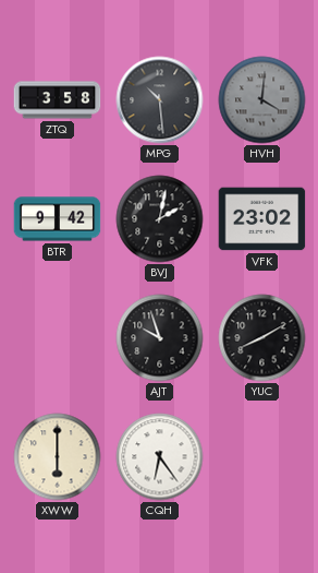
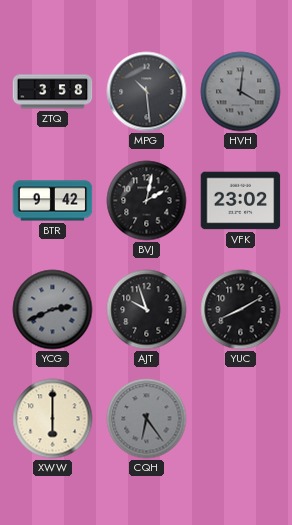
YCG: none -> 2:41 (53, 310)
CQH dial: white -> grey (147, 419)
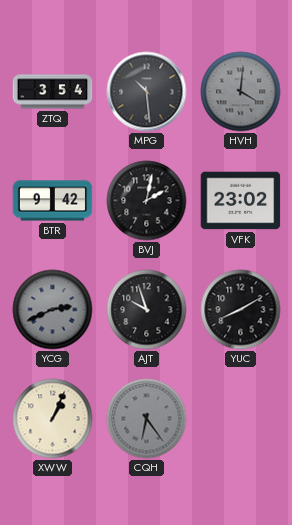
ZTQ: 3:58 -> 3:54 (53, 92)
XWW: 6:00 -> 1:04 (53, 419)
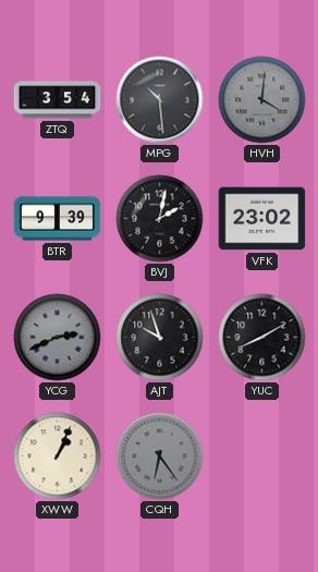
BTR: 9:42 -> 9:39 (58, 219)
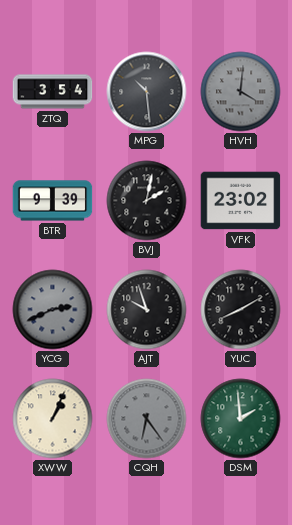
DSM: none -> 1:59 (241, 419)
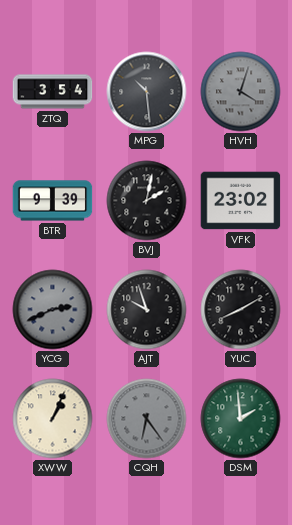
HVH: 4:01 -> 4:03 (241, 92)
